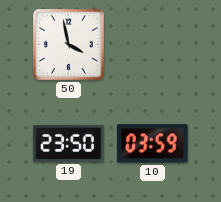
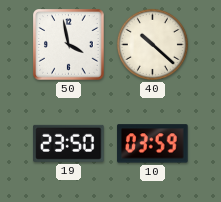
40: none -> 10:22 (152, 44)
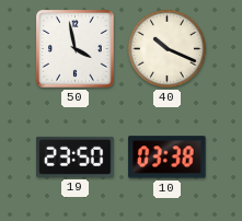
40: 10:22 -> 10:19 (166, 48)
10: 03:59 -> 03:38 (168, 158)
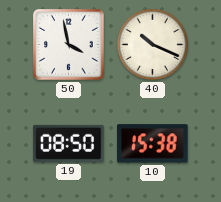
19: 23:50 -> 08:50 (69, 143)
10: 03:38 -> 15:38 (153, 144)
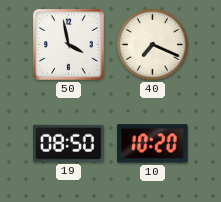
40: 10:19 -> 7:19 (152, 44)
10: 15:38 -> 10:20 (153, 144)
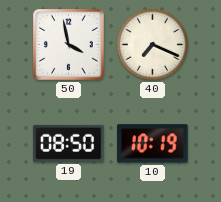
10: 10:20 -> 10:19 (153, 144)
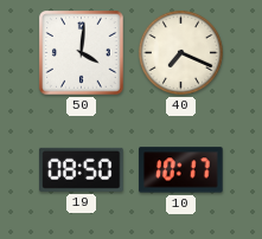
50: 3:58 -> 4:01 (82, 53)
10: 10:19 -> 10:17 (181, 170)
